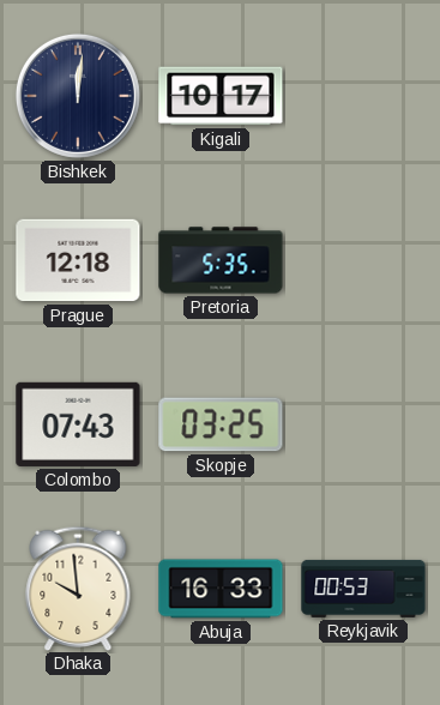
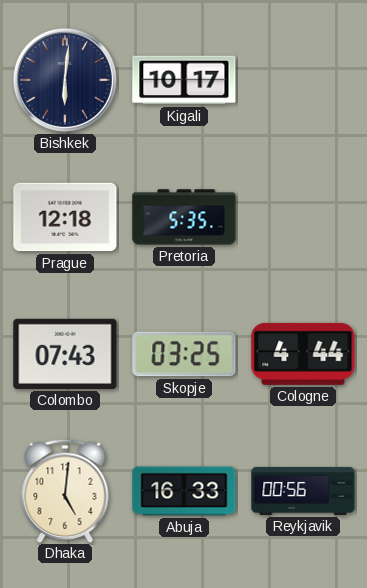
Bishkek: 12:01 -> 6:01 (65, 80)
Cologne: none -> 4:44 (303, 354)
Dhaka: 9:59 -> 5:01 (65, 490)
Reykjavik: 00:53 -> 00:56 (303, 491)
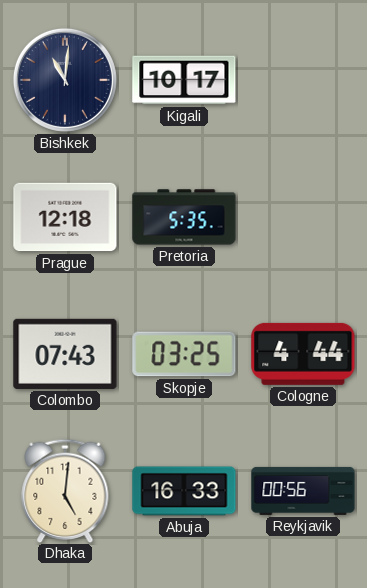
Bishkek: 6:01 -> 11:01 (65, 80)
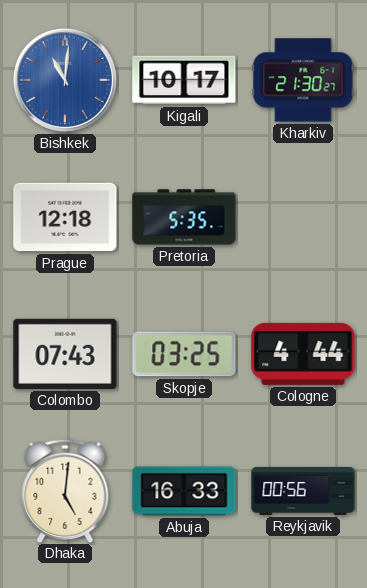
Bishkek dial: navy -> blue (65, 80)
Kharkiv: none -> 21:30 (303, 80)
